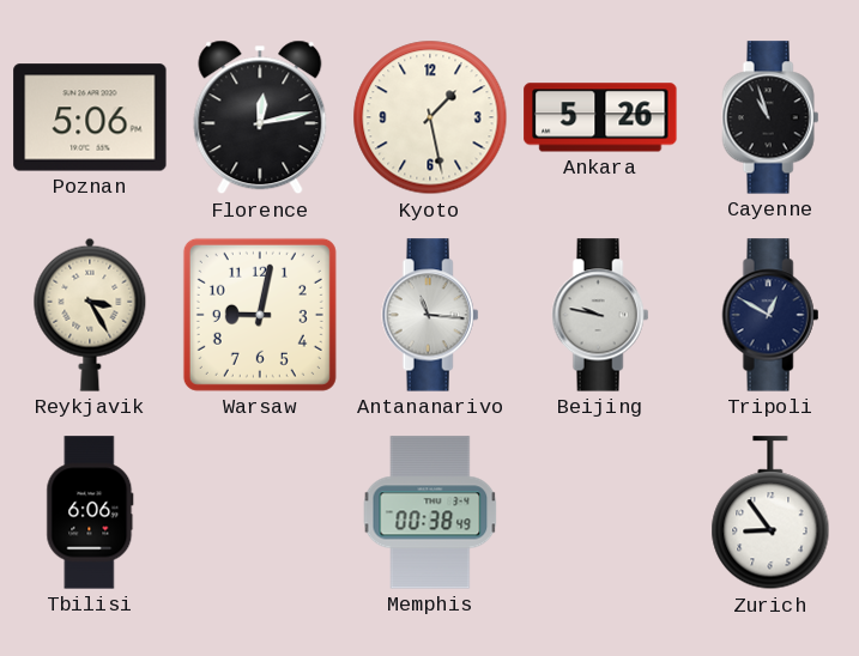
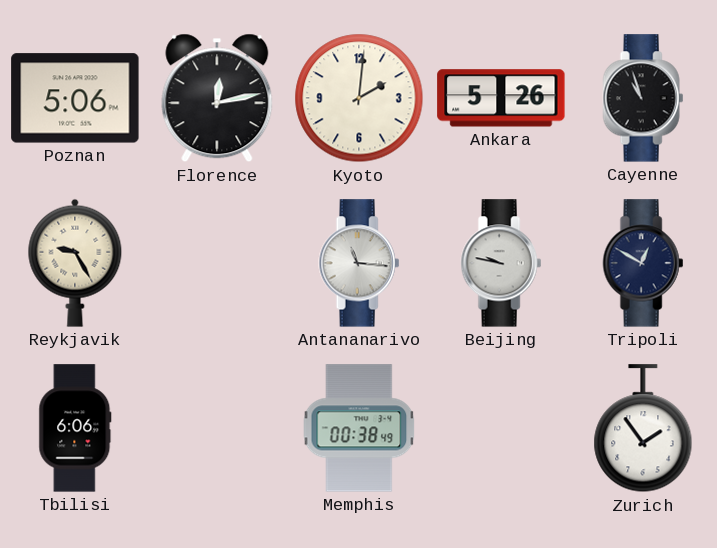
Kyoto: 1:28 -> 2:01 (359, 98)
Reykjavik: 3:25 -> 9:25 (75, 263)
Warsaw: 9:02 -> none (260, 315)
Zurich: 8:54 -> 1:54 (643, 429)
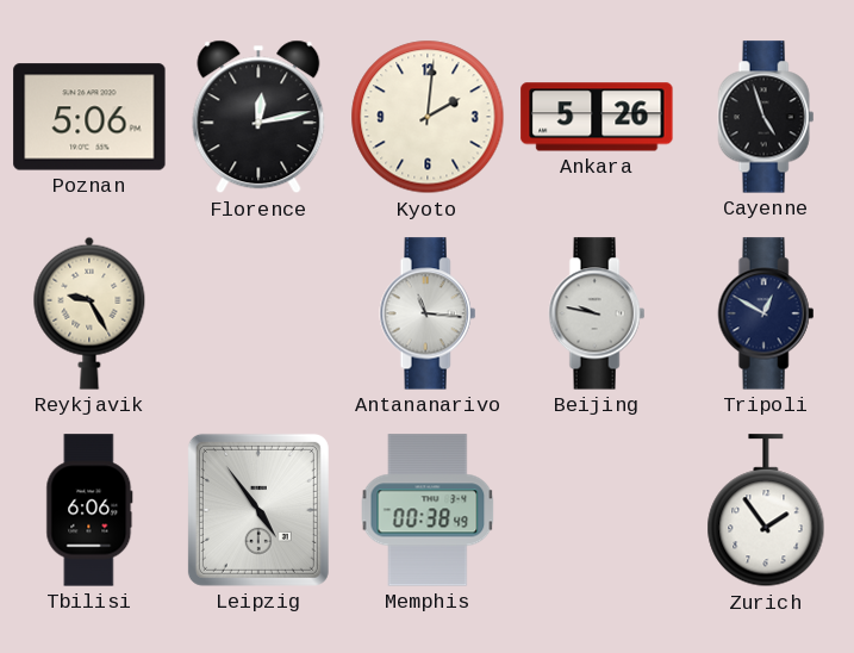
Cayenne: 10:57 -> 4:57 (766, 117)
Leipzig: none -> 4:54 (258, 510)
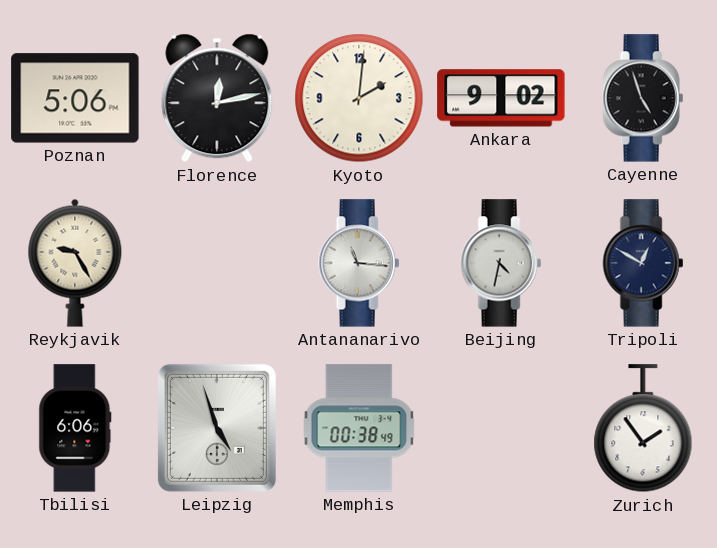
Ankara: 5:26 -> 9:02 (501, 98)
Beijing: 9:47 -> 4:32 (501, 263)
Leipzig: 4:54 -> 4:57 (217, 428)
